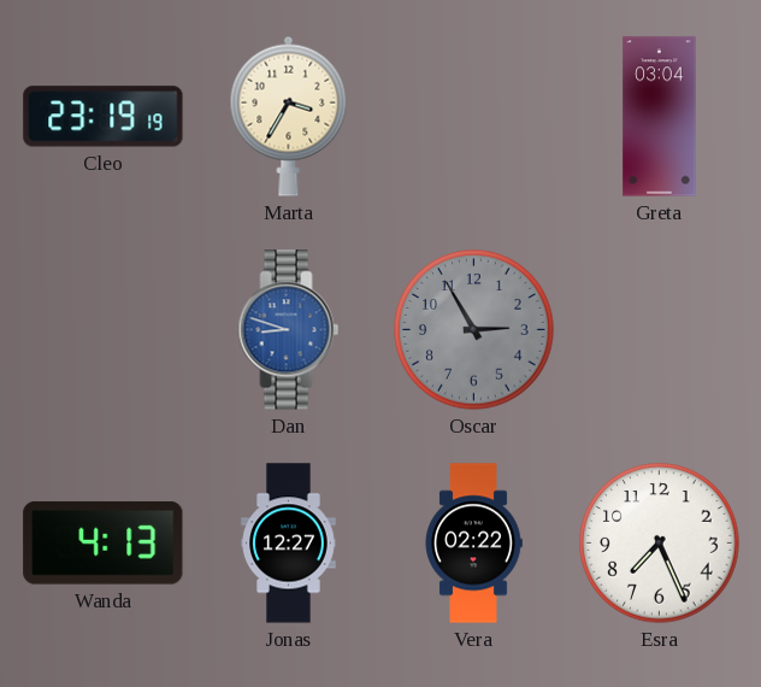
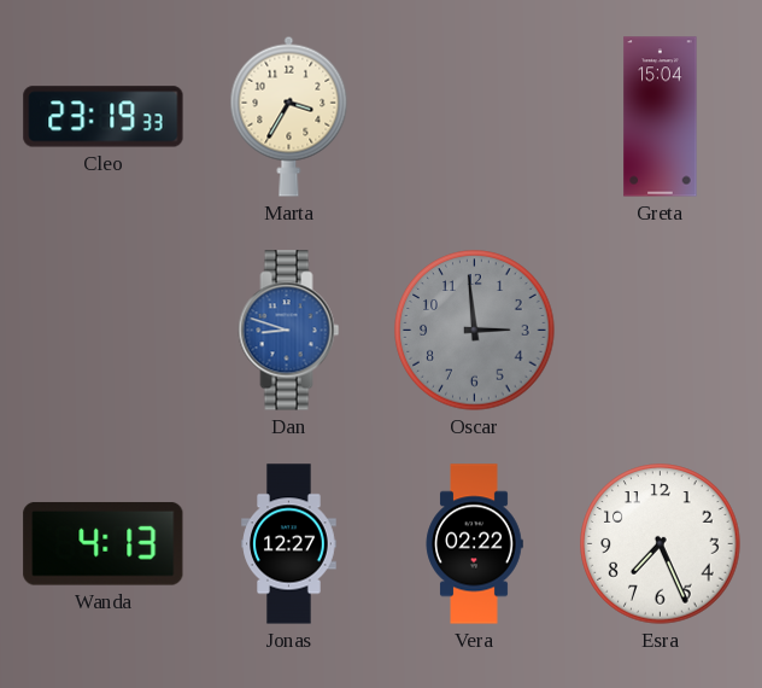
Cleo: 23:19:19 -> 23:19:33 (104, 117)
Greta: 03:04 -> 15:04 (661, 117)
Oscar: 2:55 -> 2:59 (475, 331)
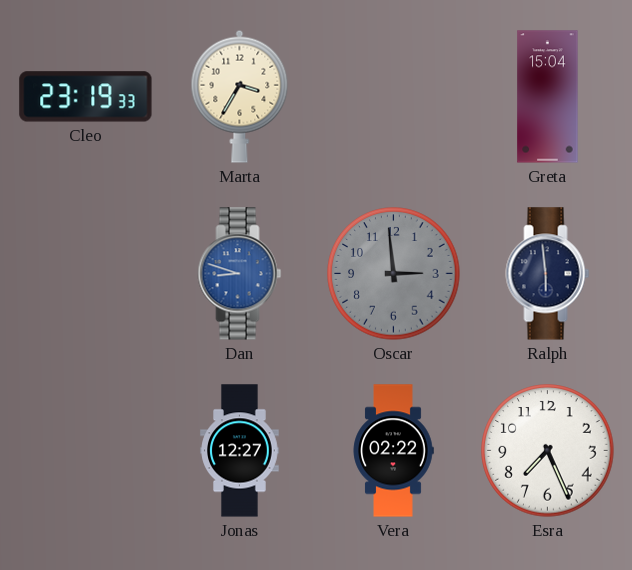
Ralph: none -> 5:59 (548, 274)
Wanda: 4:13 -> none (104, 543)
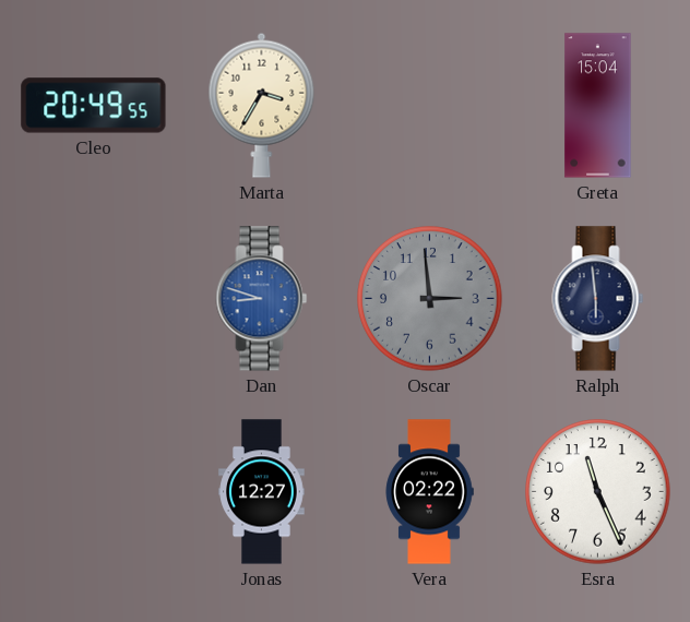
Cleo: 23:19 -> 20:49 (94, 106)
Esra: 7:26 -> 11:26 (598, 492)
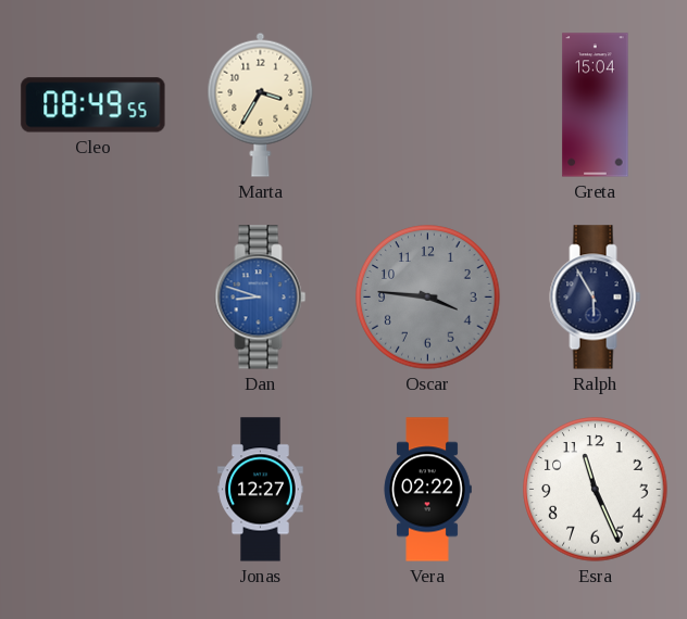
Cleo: 20:49 -> 08:49 (93, 105)
Oscar: 2:59 -> 3:46 (428, 298)
Ralph: 5:59 -> 5:55 (596, 298)
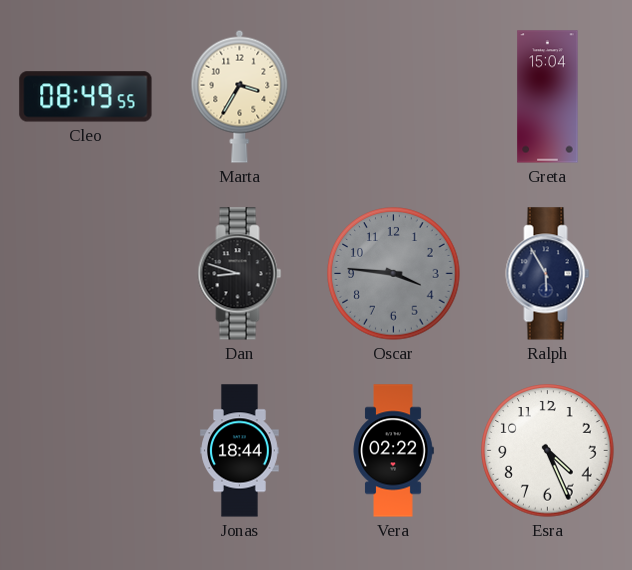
Dan dial: blue -> black (240, 274)
Jonas: 12:27 -> 18:44 (240, 451)
Esra: 11:26 -> 4:26 (548, 451)
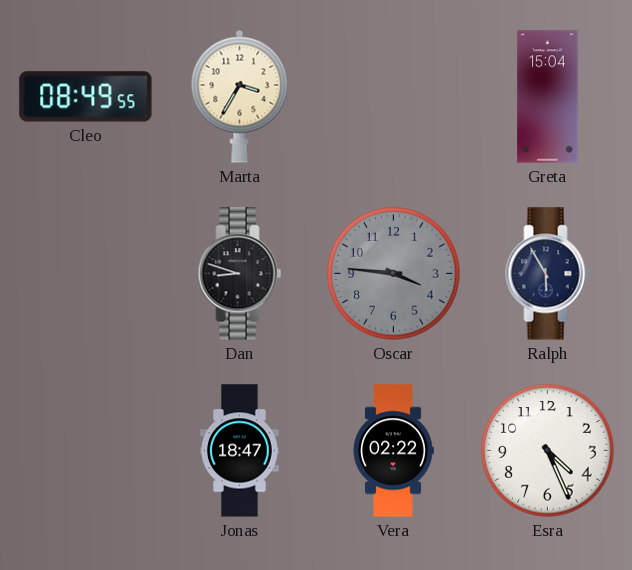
Jonas: 18:44 -> 18:47 (240, 451)
